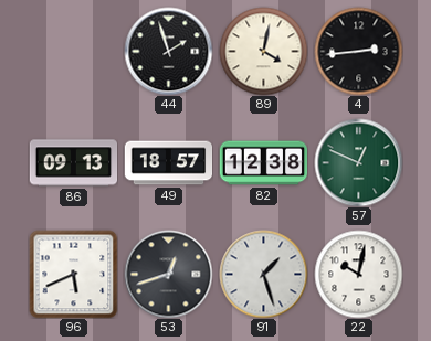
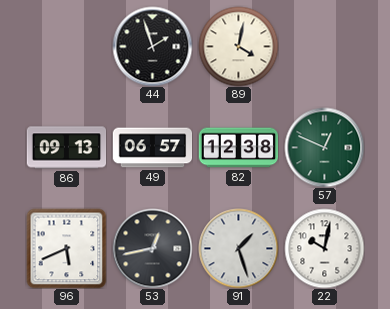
4: 2:44 -> none (358, 51)
49: 18:57 -> 06:57 (152, 148)
53: 12:42 -> 12:43 (152, 248)
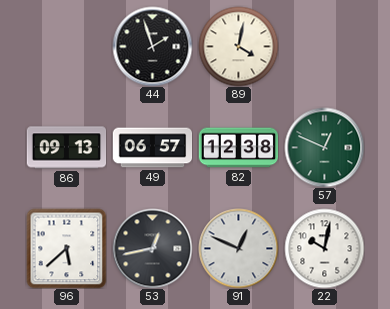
96: 5:41 -> 5:38 (66, 248)
91: 1:27 -> 12:49 (238, 248)
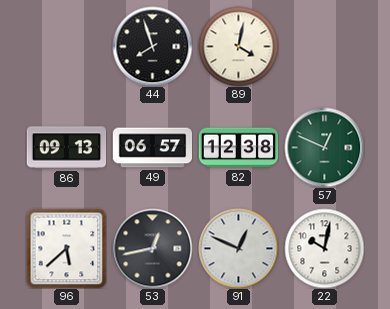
44: 1:57 -> 7:57 (152, 46)
